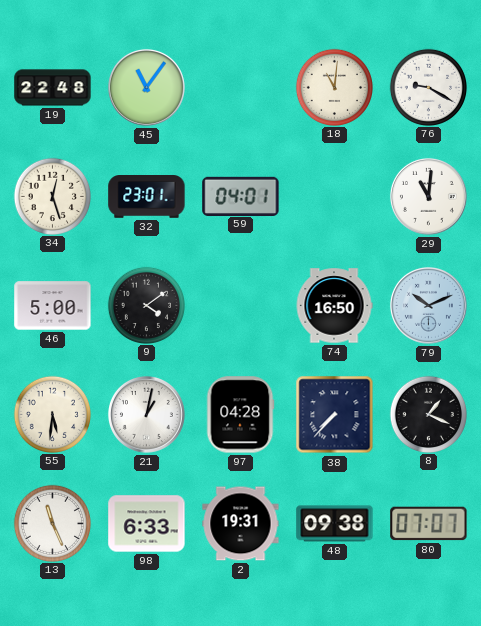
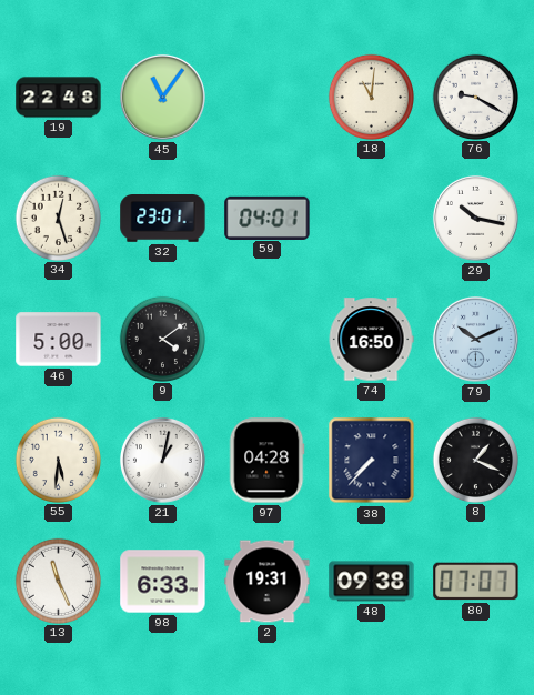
29: 11:01 -> 10:17 (475, 218)
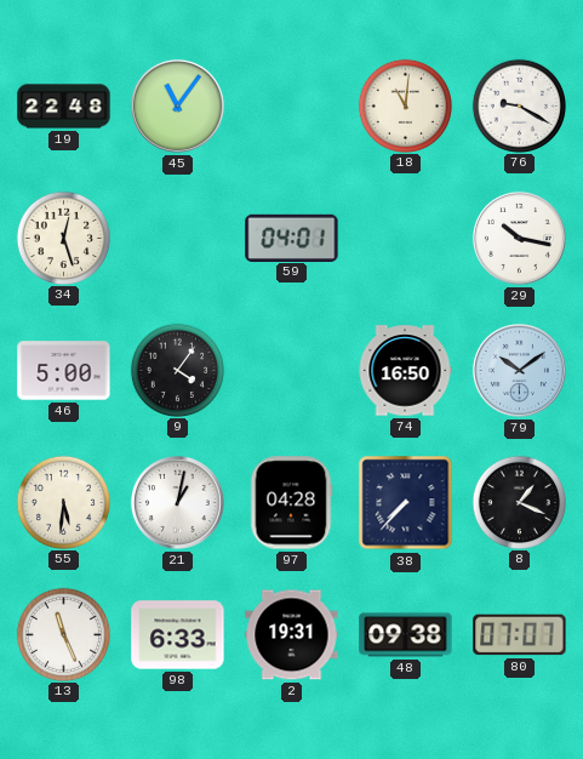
32: 23:01 -> none (163, 219)
9: 4:09 -> 4:06 (177, 370)
79: 10:11 -> 10:09 (519, 370)
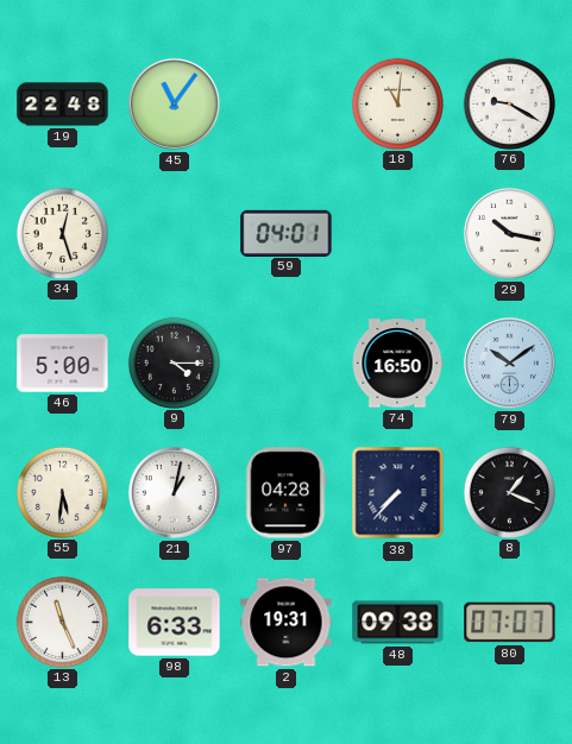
9: 4:06 -> 4:15 (174, 362)
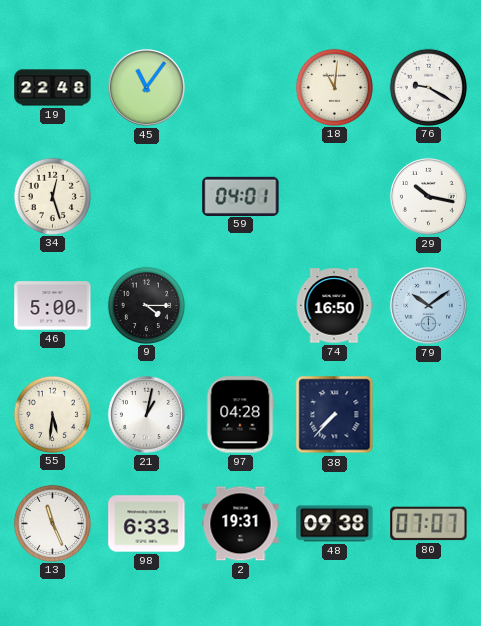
8: 1:19 -> none (509, 492)
